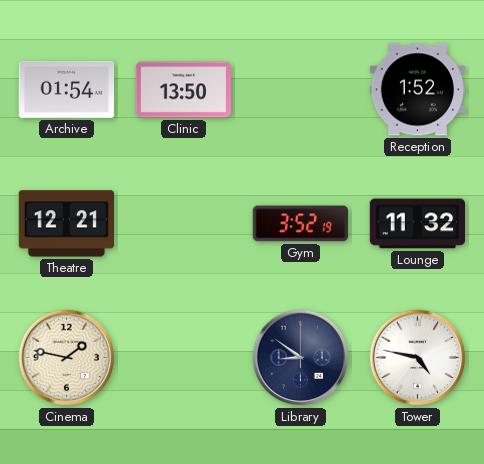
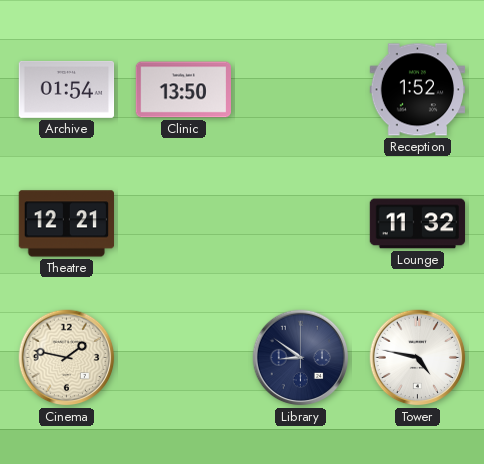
Gym: 3:52 -> none (300, 224)
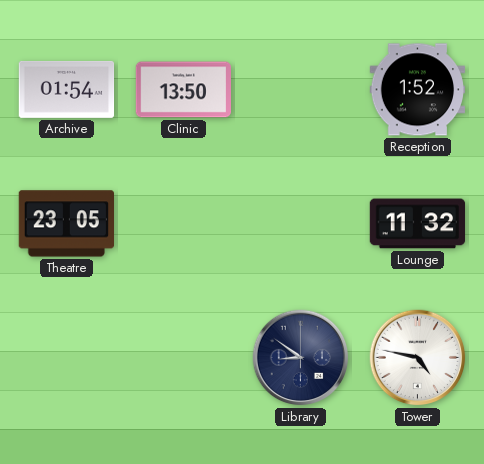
Theatre: 12:21 -> 23:05 (66, 224)
Cinema: 1:47 -> none (67, 358)
